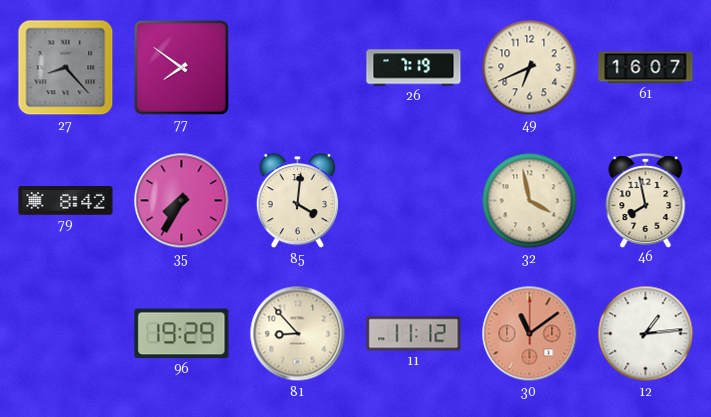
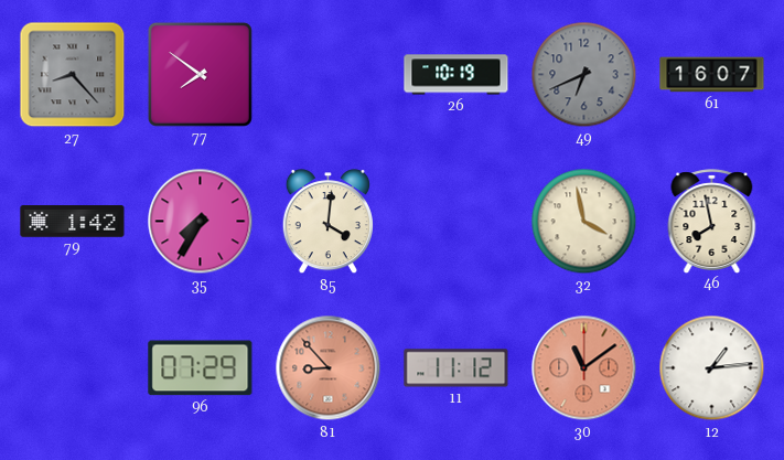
26: 7:19 -> 10:19 (457, 75)
49 dial: cream -> grey (584, 75)
79: 8:42 -> 1:42 (73, 222)
96: 19:29 -> 07:29 (201, 368)
81 dial: cream -> salmon (329, 368)
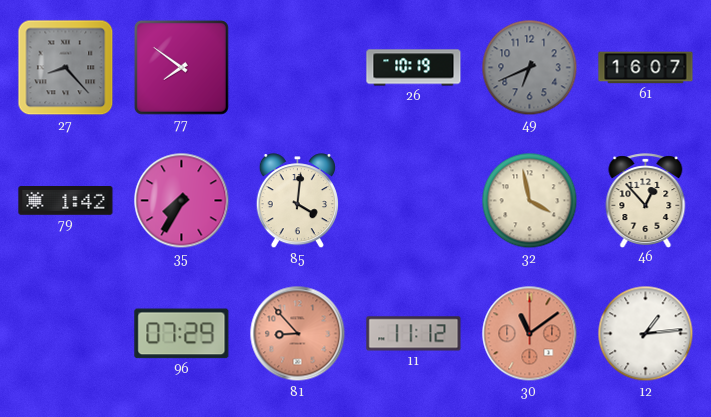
46: 7:58 -> 12:53 (646, 200)
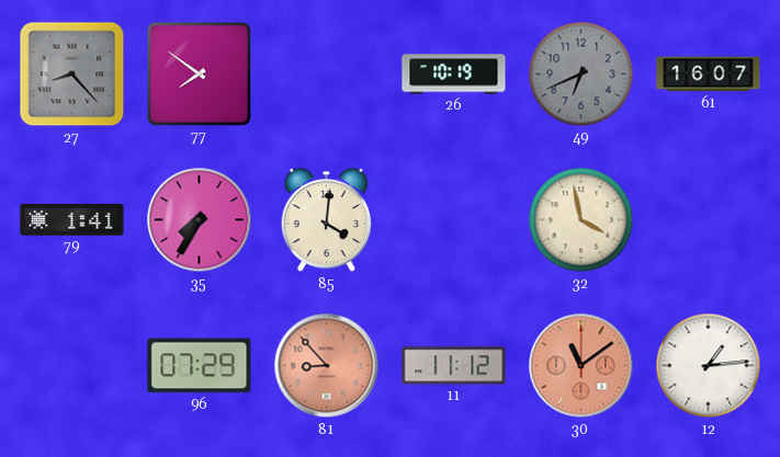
79: 1:42 -> 1:41 (72, 220)
46: 12:53 -> none (646, 200)
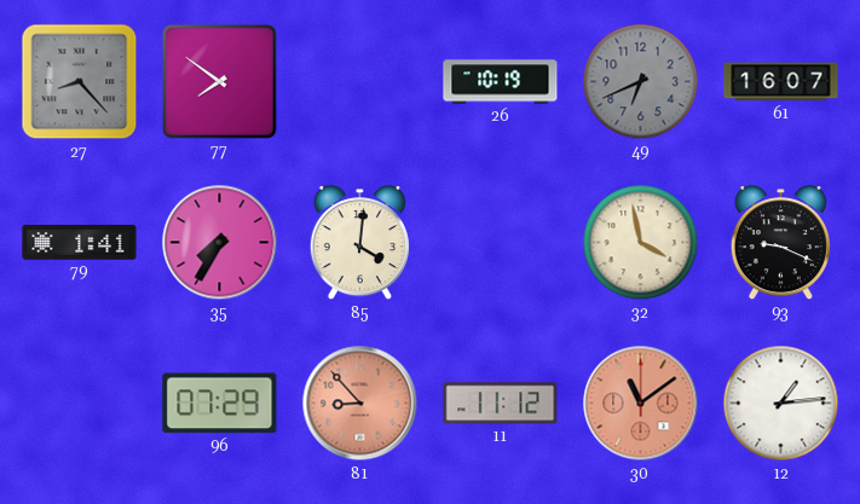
93: none -> 9:19 (780, 243)
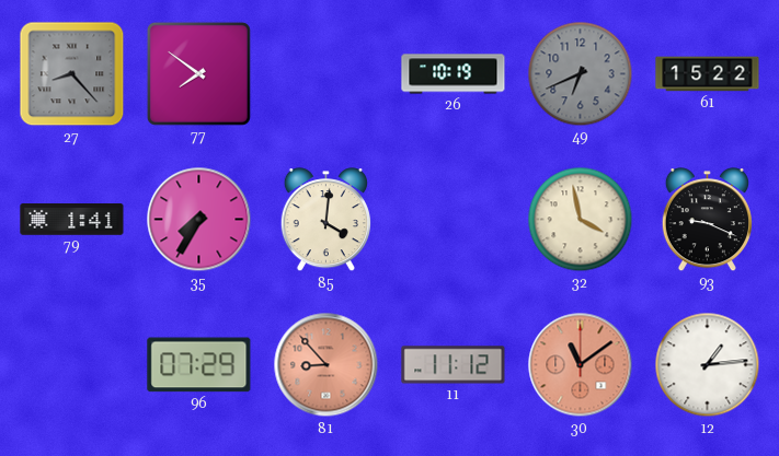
61: 16:07 -> 15:22 (708, 74)
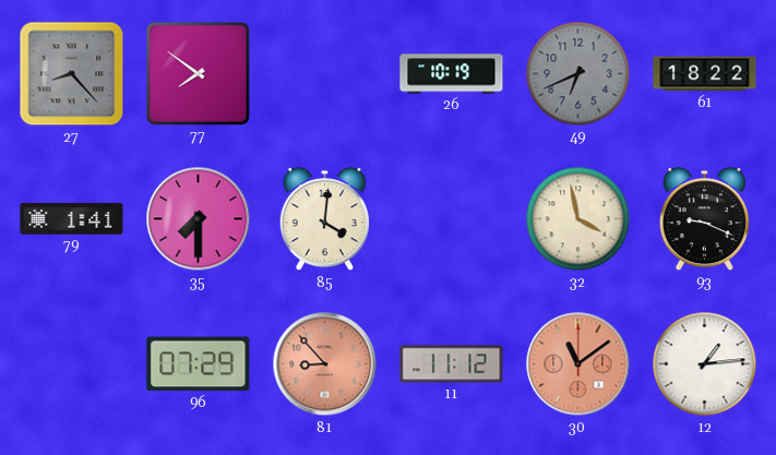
61: 15:22 -> 18:22 (705, 74)
35: 7:35 -> 7:30 (199, 219)
